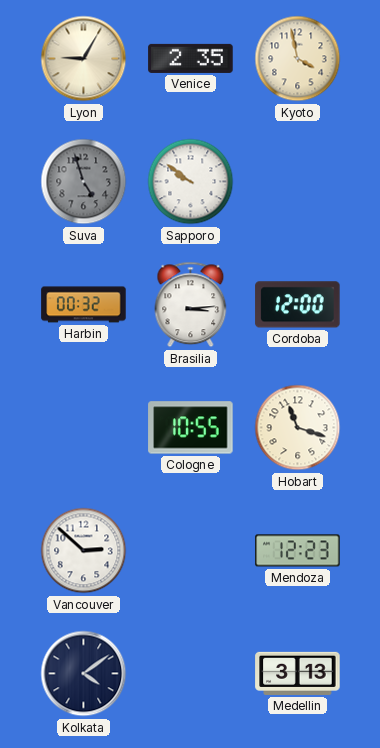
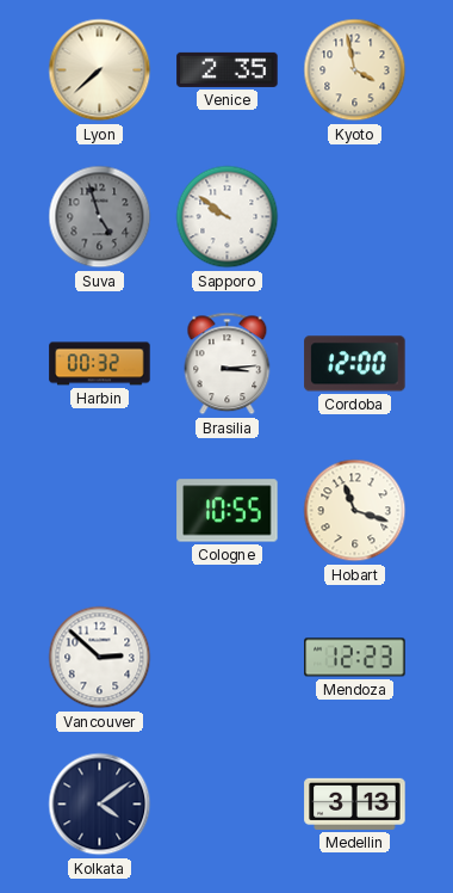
Lyon: 9:05 -> 7:38 (100, 70)
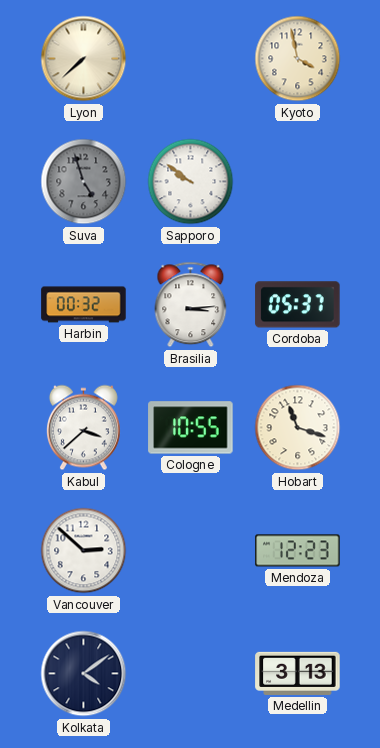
Venice: 2:35 -> none (228, 69)
Cordoba: 12:00 -> 05:37 (298, 305)
Kabul: none -> 3:38 (83, 428)
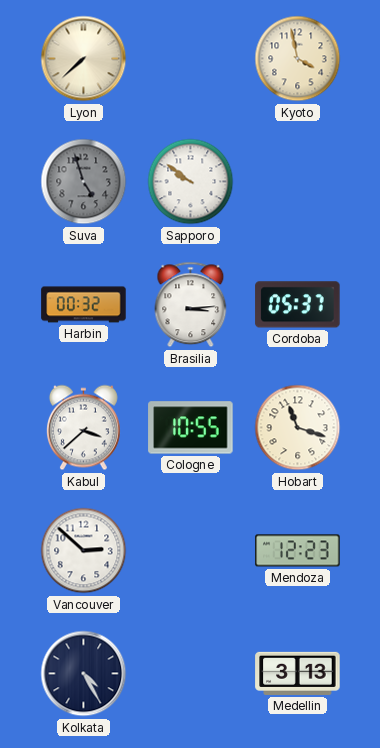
Kolkata: 4:09 -> 4:25 (84, 674)
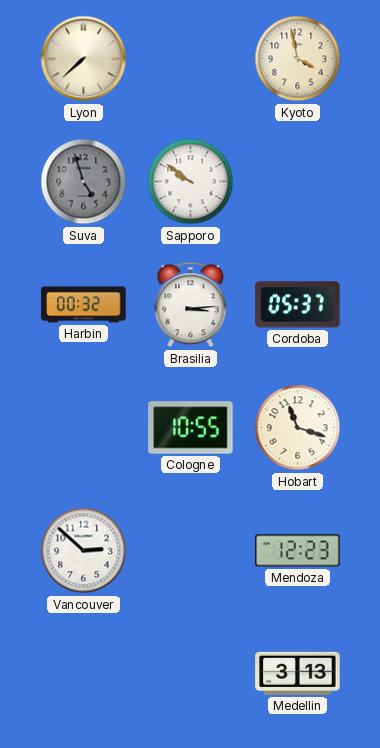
Kabul: 3:38 -> none (83, 428)
Kolkata: 4:25 -> none (84, 674)
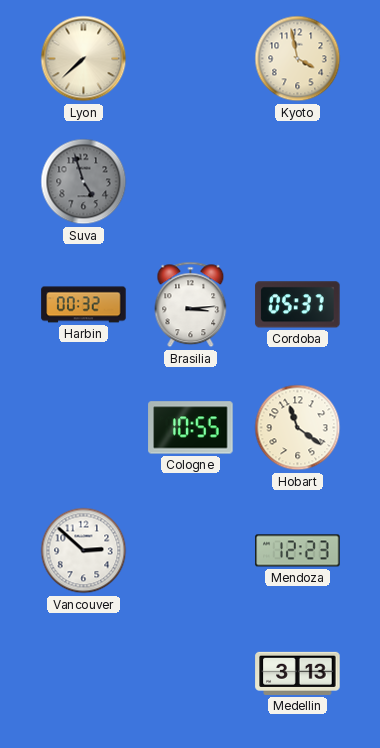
Sapporo: 9:51 -> none (191, 182)
Hobart: 11:18 -> 11:21 (298, 428)
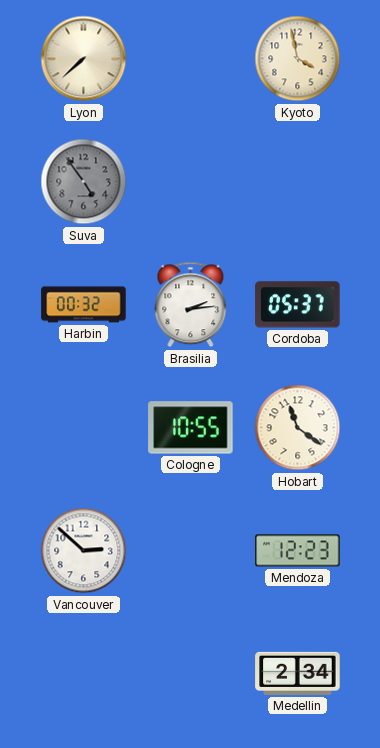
Suva: 4:57 -> 4:54 (84, 182)
Brasilia: 3:14 -> 2:14 (191, 305)
Medellin: 3:13 -> 2:34 (298, 673)
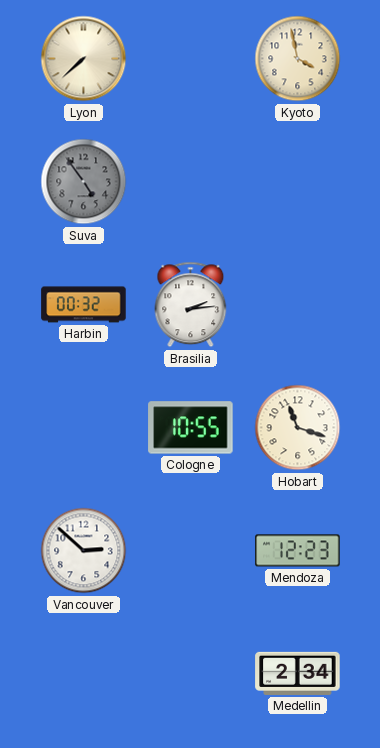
Cordoba: 05:37 -> none (298, 305)
Hobart: 11:21 -> 11:18 (298, 428)
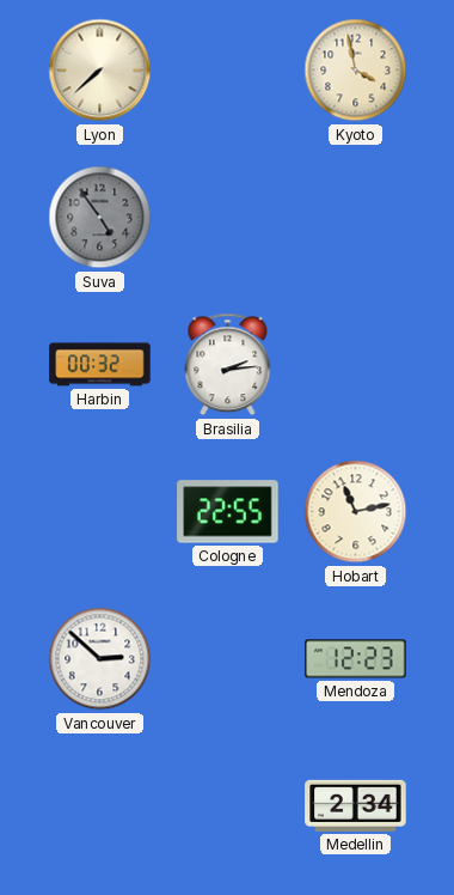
Cologne: 10:55 -> 22:55 (228, 512)
Hobart: 11:18 -> 11:13 (356, 512)
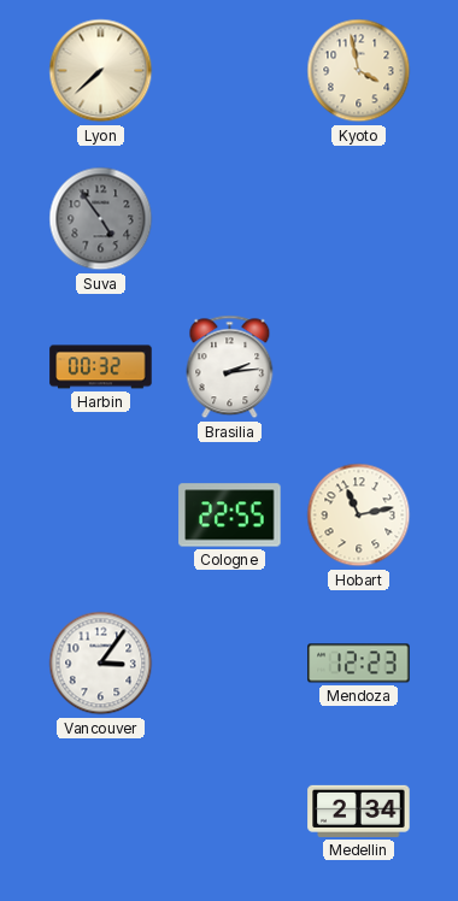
Vancouver: 2:52 -> 3:06 (101, 664)
